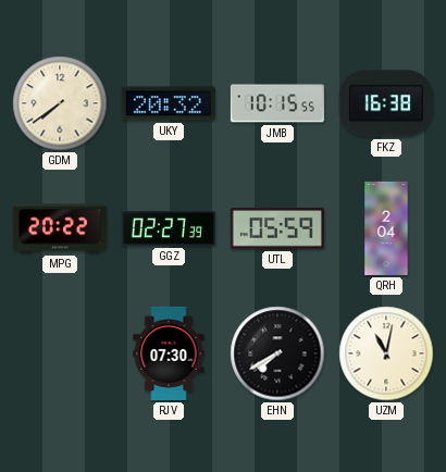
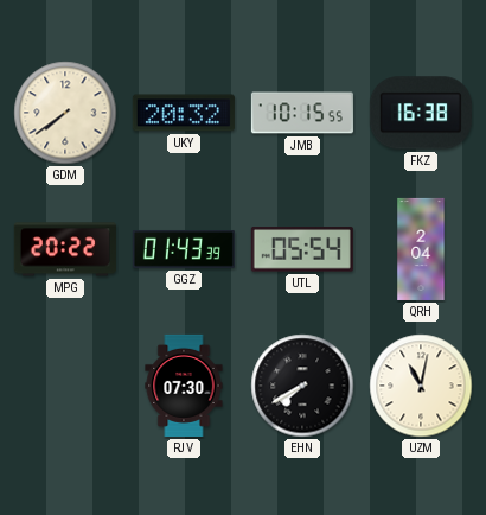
GGZ: 02:27 -> 01:43 (184, 249)
UTL: 05:59 -> 05:54 (302, 249)
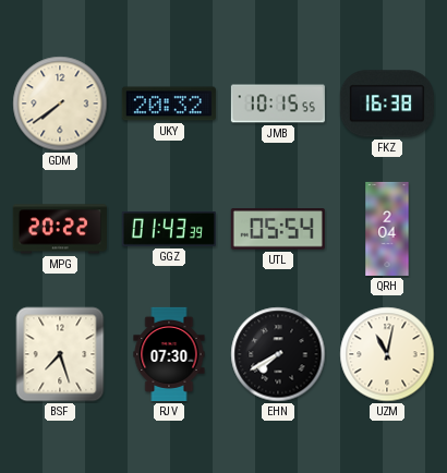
BSF: none -> 7:27 (60, 354)
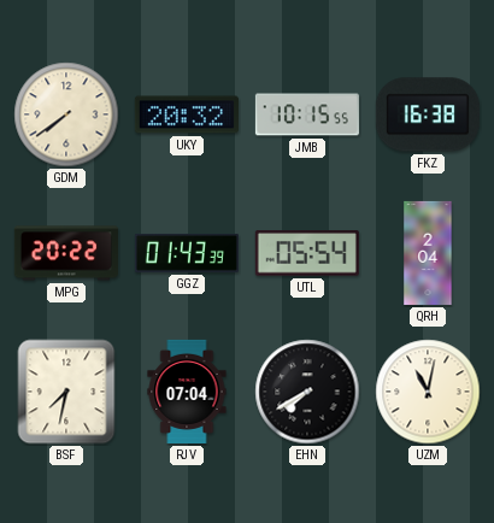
BSF: 7:27 -> 7:32 (66, 392)
RJV: 07:30 -> 07:04 (187, 392)
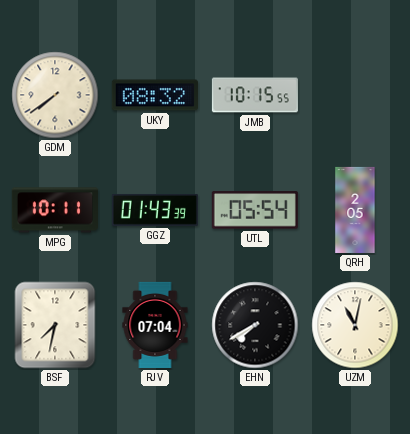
UKY: 20:32 -> 08:32 (155, 95)
FKZ: 16:38 -> none (428, 114)
MPG: 20:22 -> 10:11 (55, 210)
QRH: 2:04 -> 2:05 (355, 210)
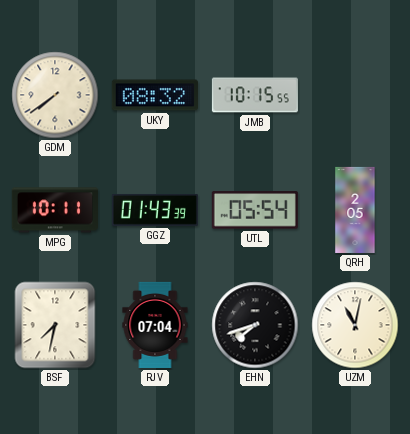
EHN: 7:40 -> 7:42 (255, 325)
